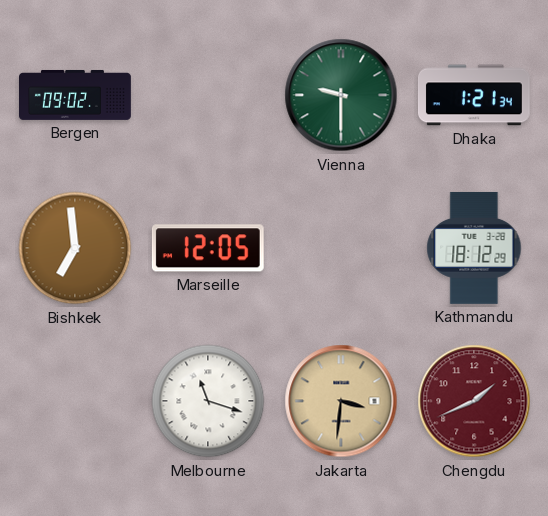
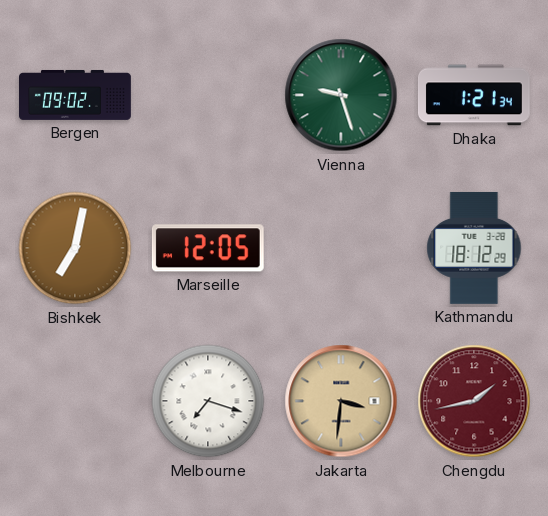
Vienna: 9:30 -> 9:27 (341, 95)
Bishkek: 6:59 -> 7:02 (75, 248)
Melbourne: 11:18 -> 7:18 (208, 401)
Chengdu: 1:41 -> 1:43 (474, 401)
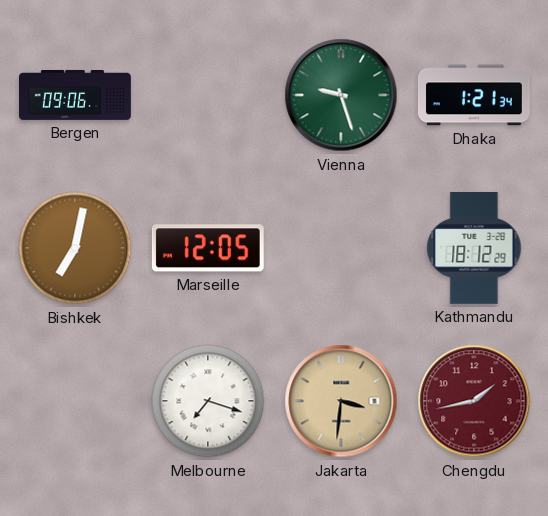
Bergen: 09:02 -> 09:06 (75, 95)
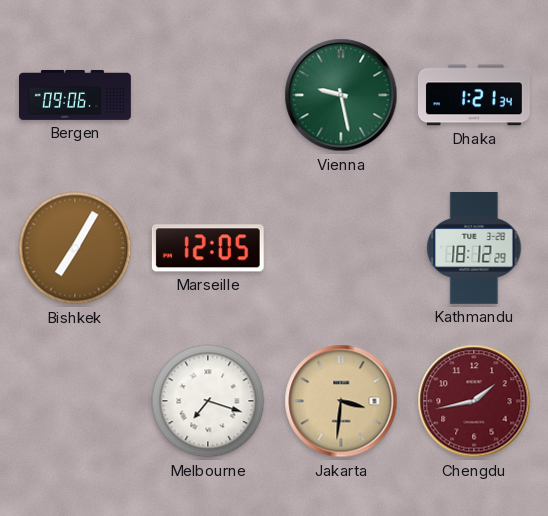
Vienna: 9:27 -> 9:28 (341, 95)
Bishkek: 7:02 -> 7:05 (75, 248)
